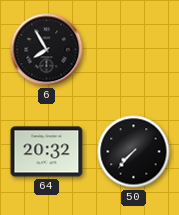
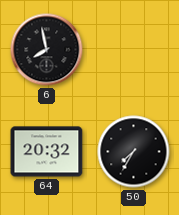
6: 7:55 -> 7:58 (47, 50)
50: 7:37 -> 7:35 (134, 152)
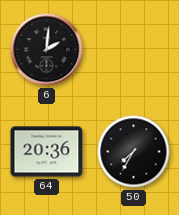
6: 7:58 -> 2:01 (47, 50)
64: 20:32 -> 20:36 (47, 152)
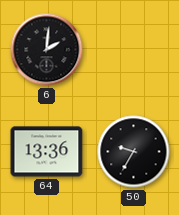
64: 20:36 -> 13:36 (47, 152)
50: 7:35 -> 9:35 (134, 152)
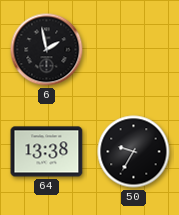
6: 2:01 -> 1:58 (47, 50)
64: 13:36 -> 13:38 (47, 152)
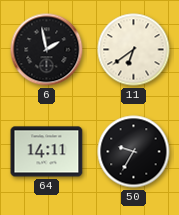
11: none -> 6:39 (134, 50)
64: 13:38 -> 14:11 (47, 152)
